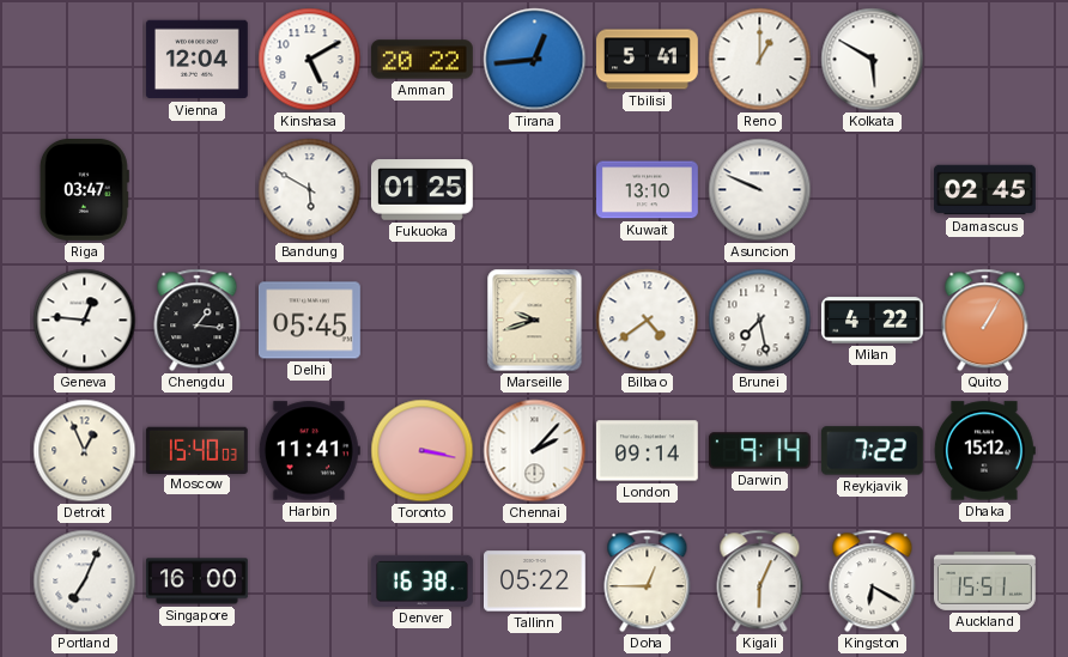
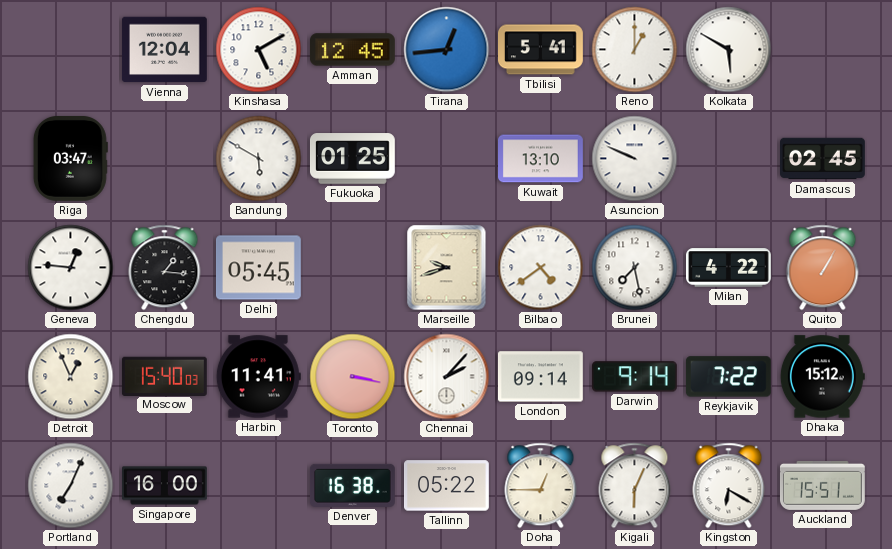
Amman: 20:22 -> 12:45 (352, 50)
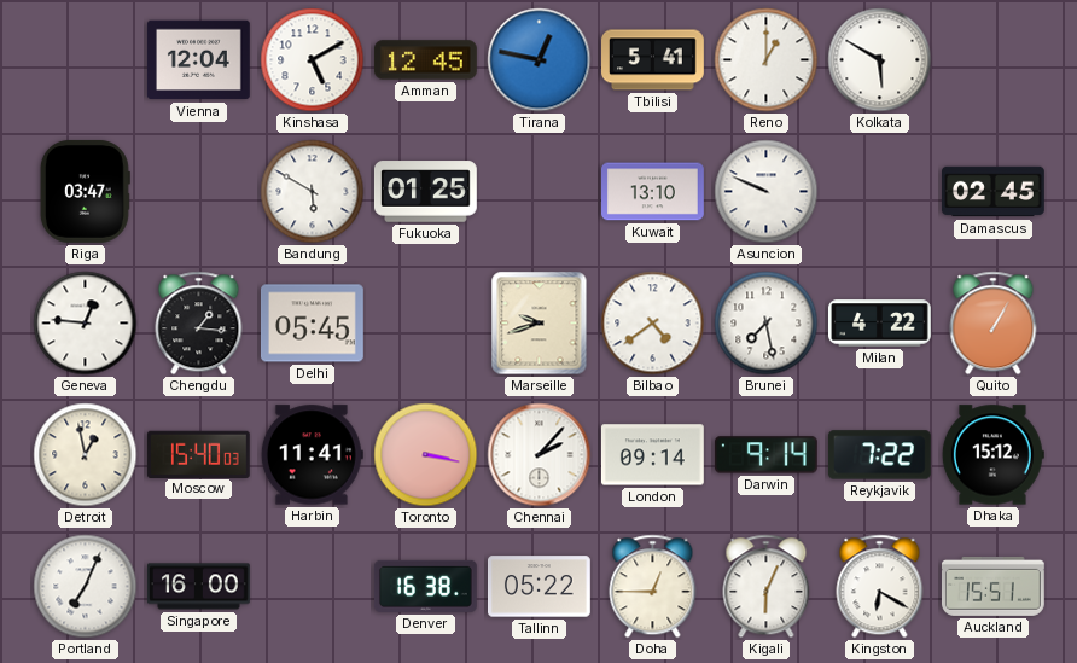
Tirana: 12:44 -> 12:47 (540, 60)
Detroit: 12:56 -> 12:58 (86, 455)
